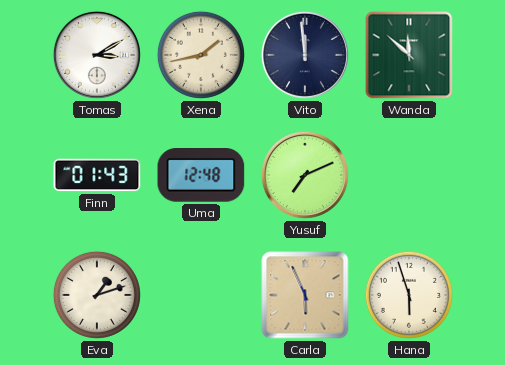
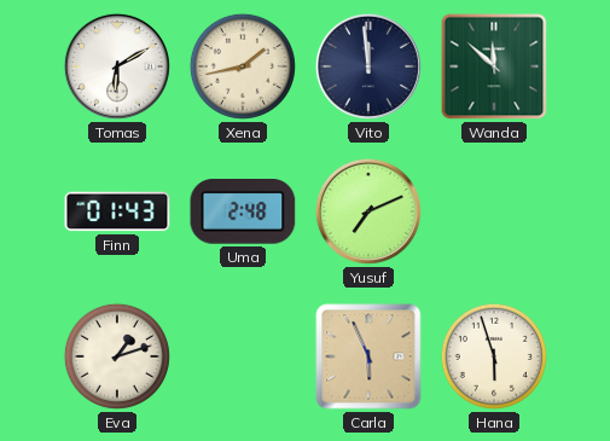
Tomas: 3:10 -> 6:10 (117, 66)
Uma: 12:48 -> 2:48 (243, 213)
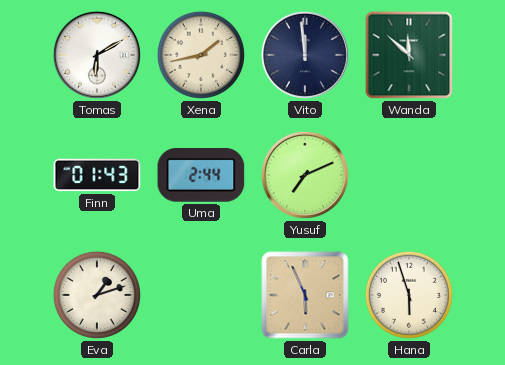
Uma: 2:48 -> 2:44 (201, 176)
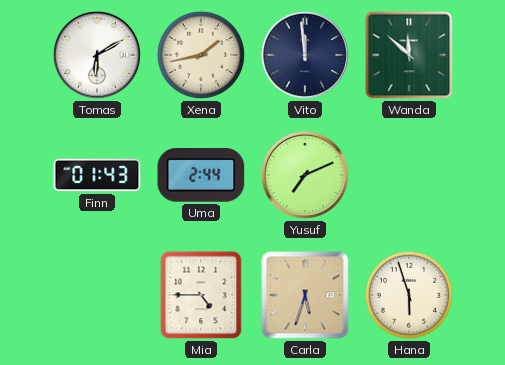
Eva: 1:12 -> none (97, 295)
Mia: none -> 4:45 (201, 295)
Carla: 5:56 -> 5:33 (305, 295)
